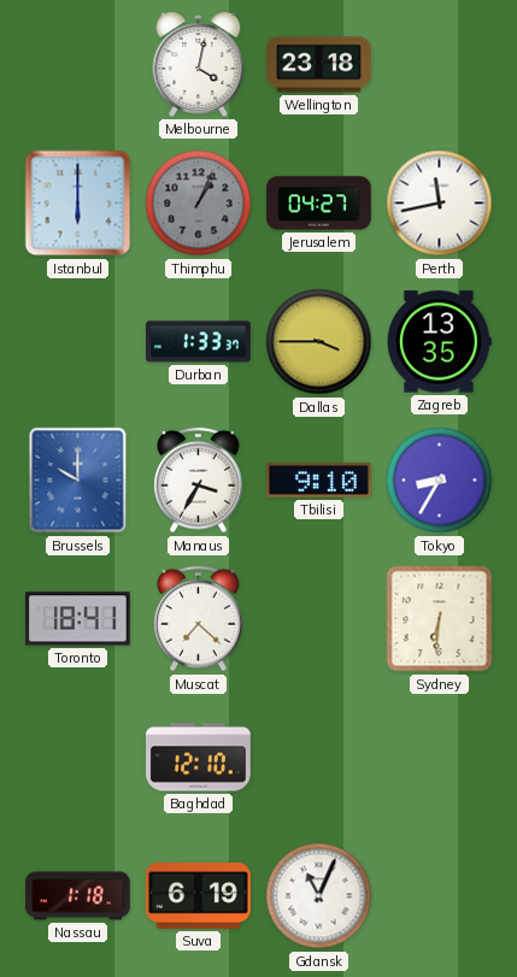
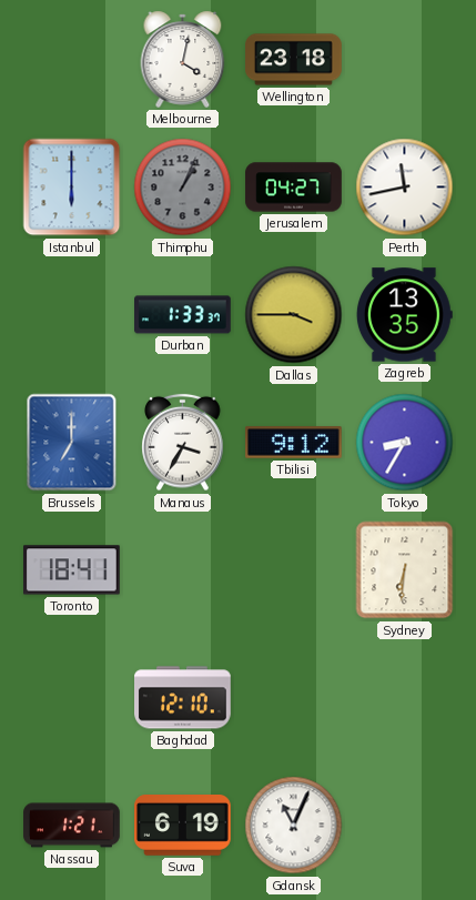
Brussels: 10:00 -> 7:00 (72, 443)
Tbilisi: 9:10 -> 9:12 (294, 443)
Muscat: 7:22 -> none (199, 619)
Nassau: 1:18 -> 1:21 (72, 826)
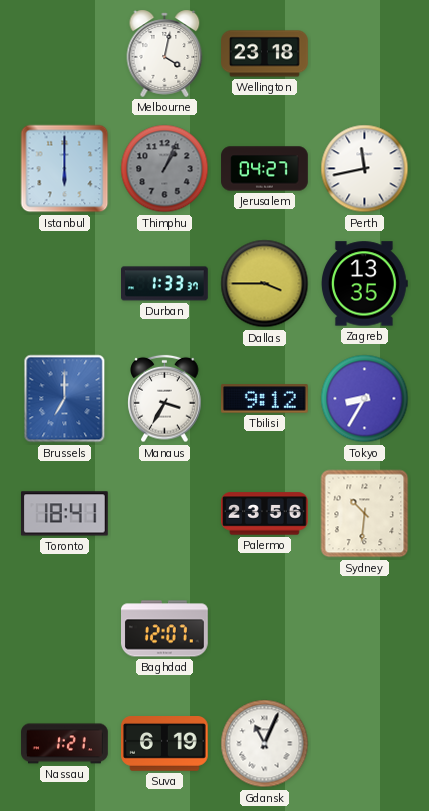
Palermo: none -> 23:56 (265, 514)
Sydney: 6:31 -> 10:31 (365, 514)
Baghdad: 12:10 -> 12:07 (165, 629)
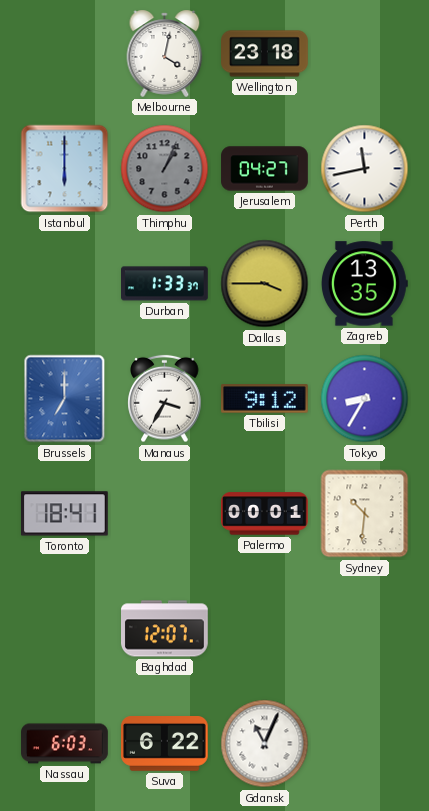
Palermo: 23:56 -> 00:01 (265, 514)
Nassau: 1:21 -> 6:03 (65, 744)
Suva: 6:19 -> 6:22 (165, 744)
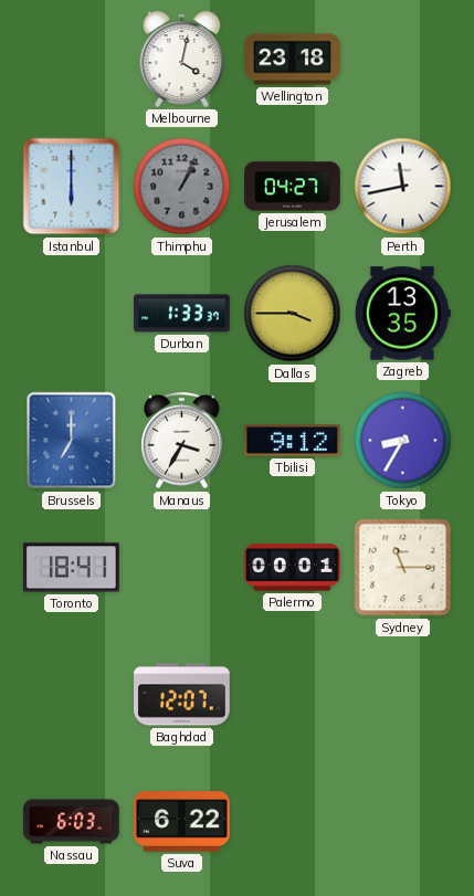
Sydney: 10:31 -> 11:15 (403, 568)
Gdansk: 11:04 -> none (265, 744)
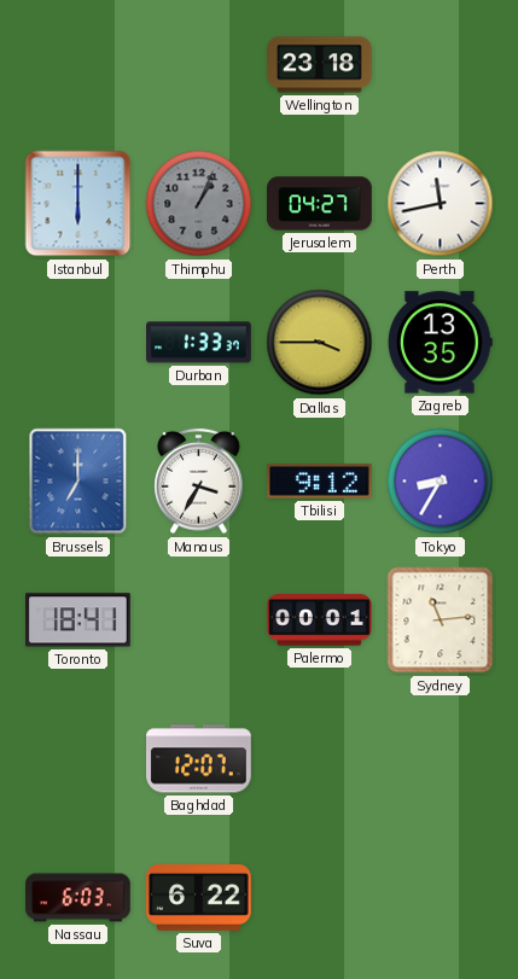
Melbourne: 4:02 -> none (182, 59)
Sydney: 11:15 -> 11:14 (441, 620)
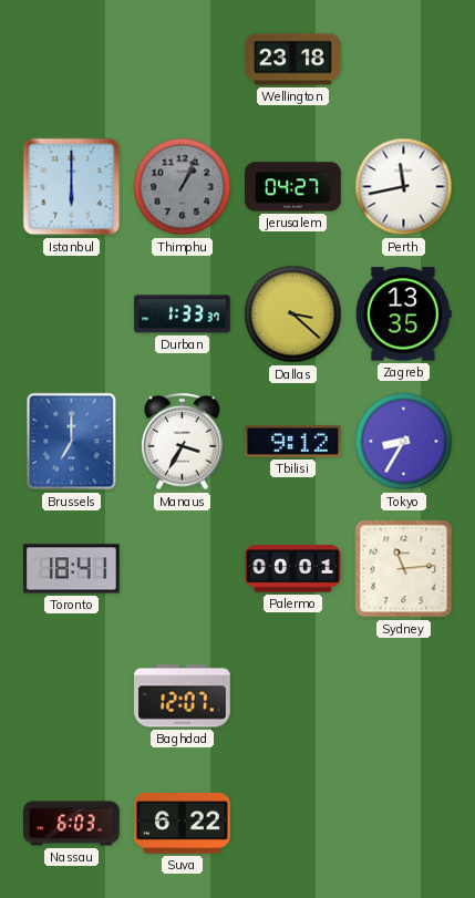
Dallas: 3:45 -> 3:22 (293, 314)
